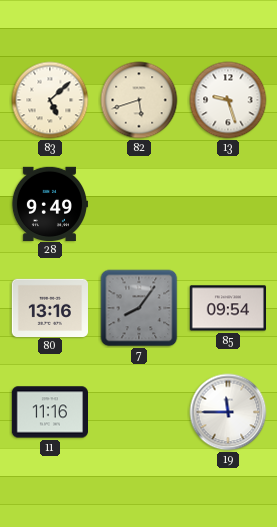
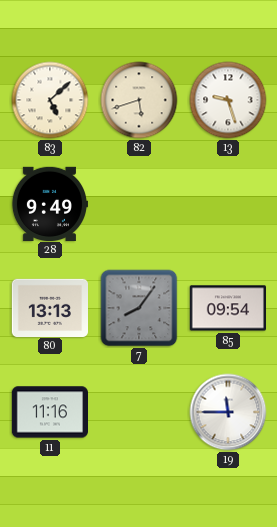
80: 13:16 -> 13:13 (49, 307)
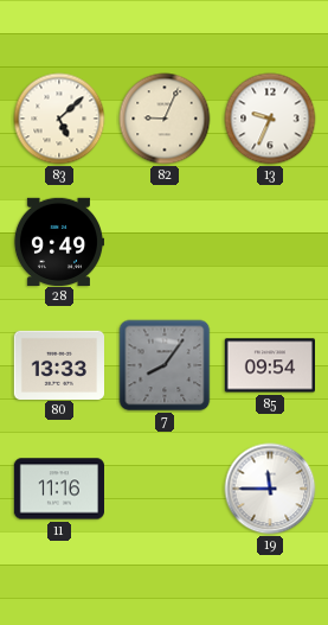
82: 5:42 -> 9:04 (165, 119)
13: 9:27 -> 9:34 (270, 119)
80: 13:13 -> 13:33 (58, 364)
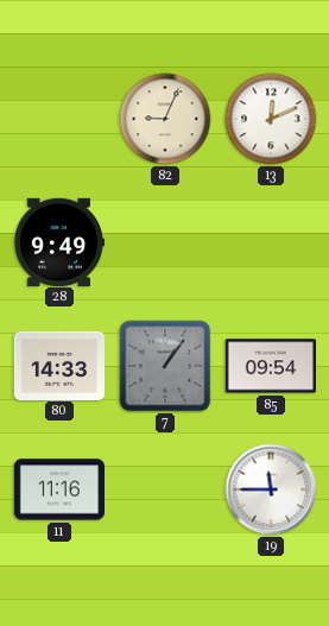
83: 5:08 -> none (59, 119)
13: 9:34 -> 12:11 (271, 119)
80: 13:33 -> 14:33 (58, 365)
7: 8:06 -> 1:06 (165, 366)
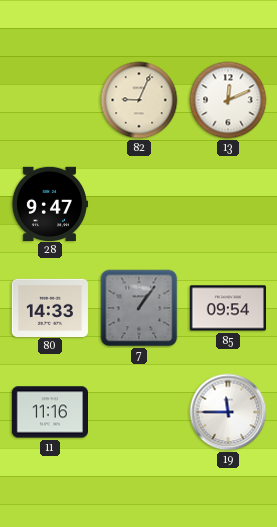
28: 9:49 -> 9:47 (49, 203)
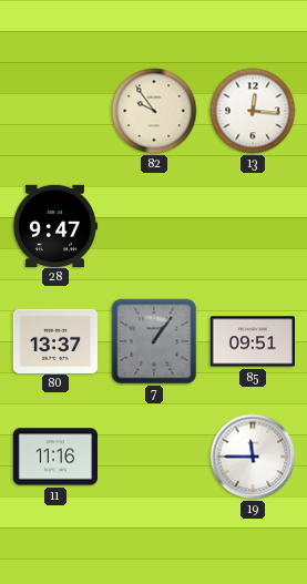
82: 9:04 -> 9:54 (154, 111)
13: 12:11 -> 12:16 (253, 111)
80: 14:33 -> 13:37 (54, 340)
85: 09:54 -> 09:51 (252, 341)
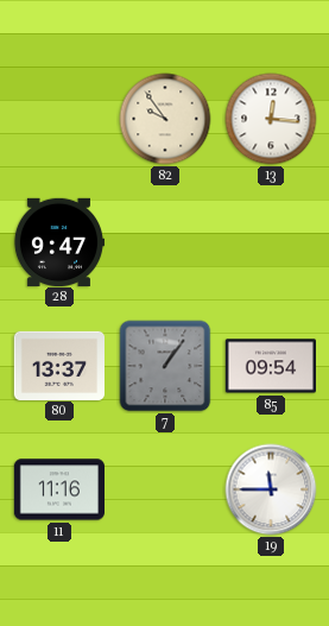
85: 09:51 -> 09:54 (270, 366)
